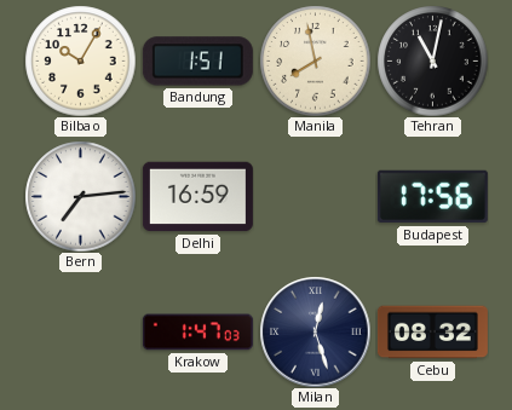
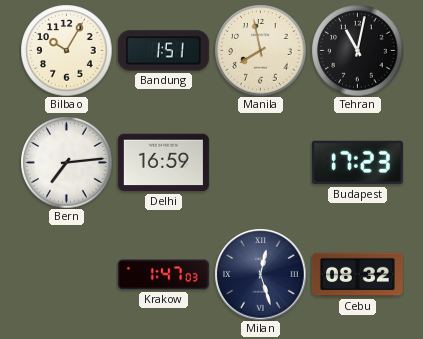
Budapest: 17:56 -> 17:23 (357, 163)
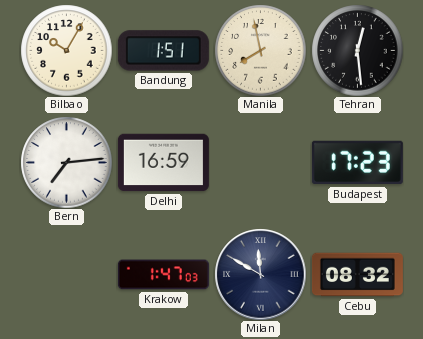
Tehran: 11:02 -> 12:29 (357, 50)
Milan: 12:27 -> 11:50 (260, 274)
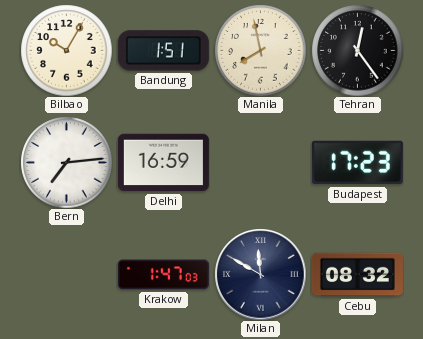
Tehran: 12:29 -> 12:24 (357, 50)
